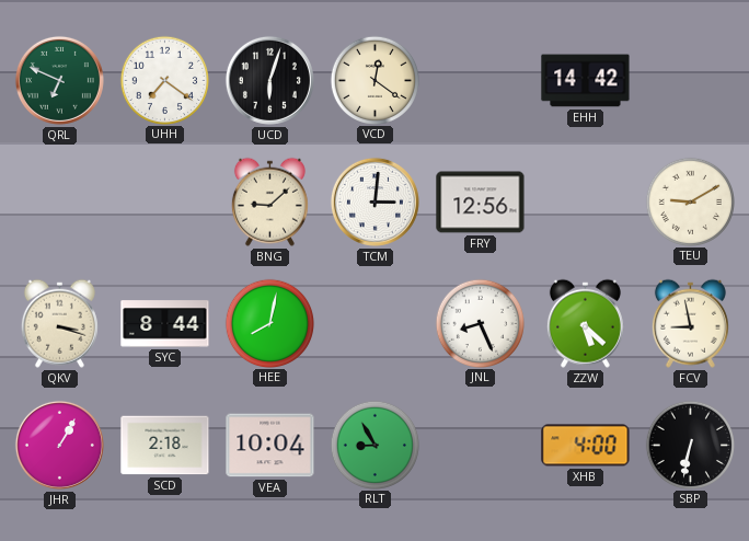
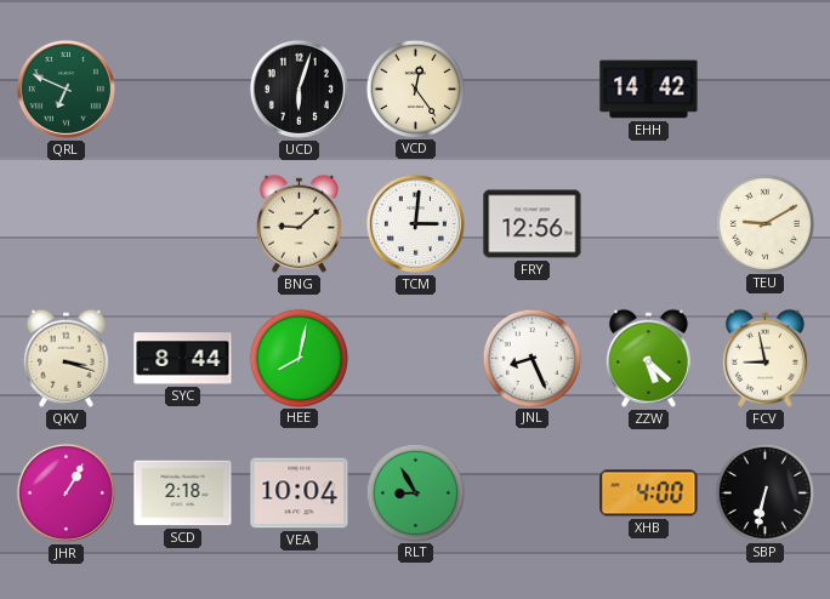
UHH: 7:21 -> none (164, 80)
VCD: 12:21 -> 12:24 (415, 89)
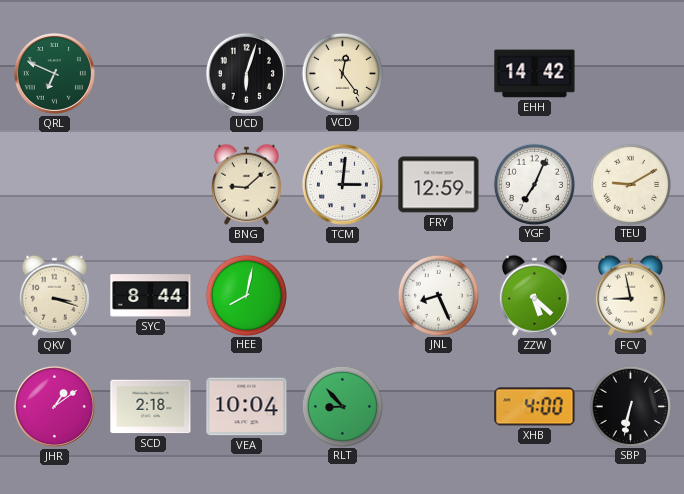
FRY: 12:56 -> 12:59 (439, 185)
YGF: none -> 7:04 (534, 184)
JHR: 1:05 -> 1:09 (54, 406)
RLT: 8:55 -> 8:53 (342, 406)
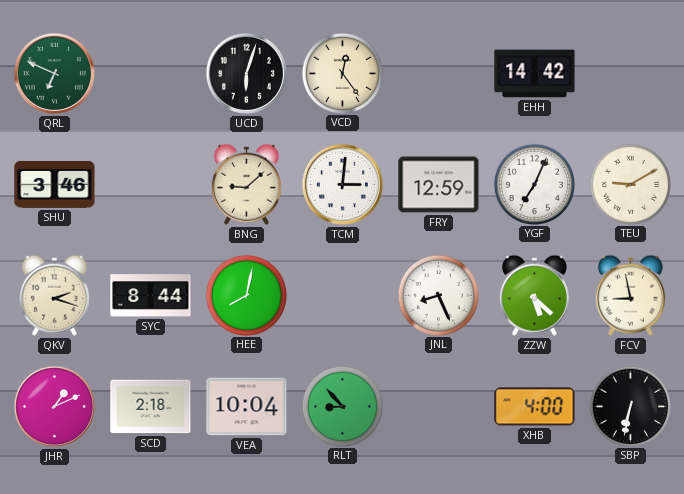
SHU: none -> 3:46 (55, 185)
QKV: 3:18 -> 2:18 (54, 295)
JHR: 1:09 -> 1:11 (54, 406)
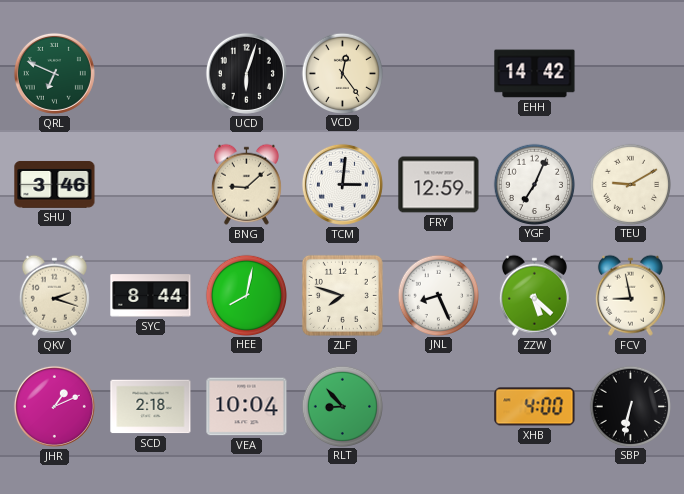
ZLF: none -> 7:48 (342, 295)
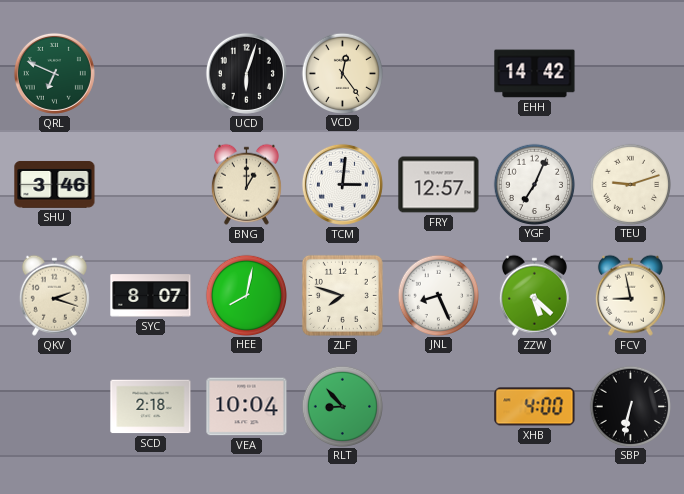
BNG: 9:08 -> 1:00 (246, 184)
FRY: 12:59 -> 12:57 (439, 185)
TEU: 9:10 -> 9:12 (630, 184)
SYC: 8:44 -> 8:07 (151, 296)
JHR: 1:11 -> none (54, 406)
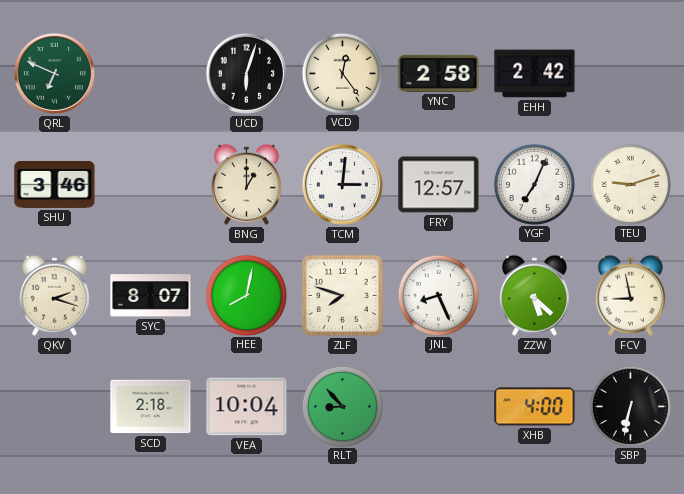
YNC: none -> 2:58 (439, 73)
EHH: 14:42 -> 2:42 (535, 74)
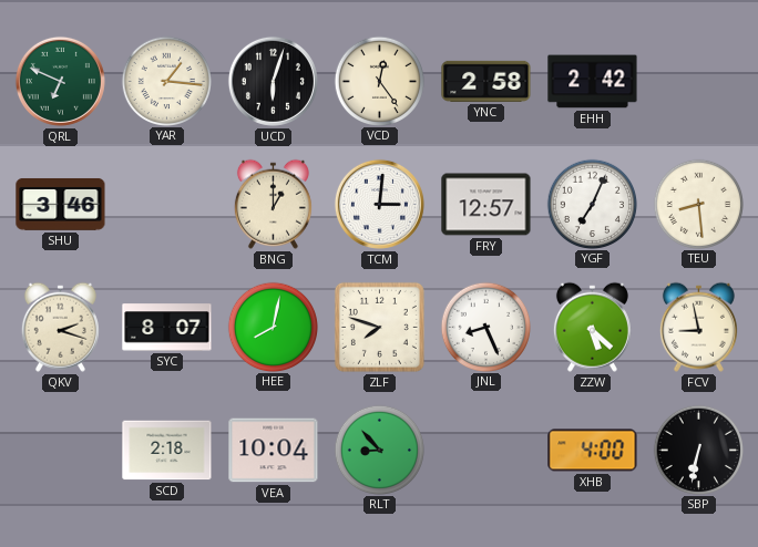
YAR: none -> 1:16 (166, 81)
TEU: 9:12 -> 8:29 (698, 204)
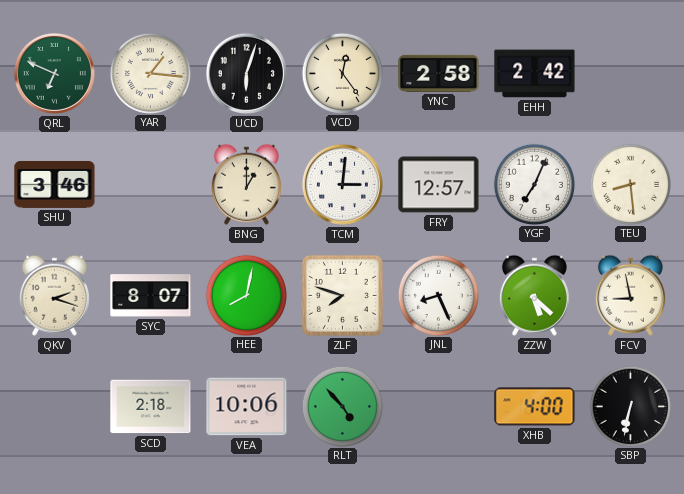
VEA: 10:04 -> 10:06 (247, 407)
RLT: 8:53 -> 4:53 (342, 406)
